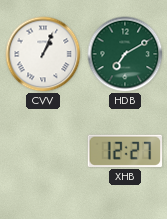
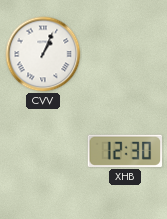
HDB: 7:10 -> none (125, 54)
XHB: 12:27 -> 12:30 (124, 151)
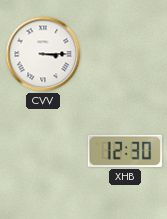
CVV: 1:04 -> 3:15 (43, 54)
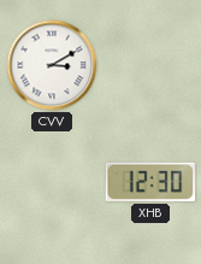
CVV: 3:15 -> 3:10 (52, 65)
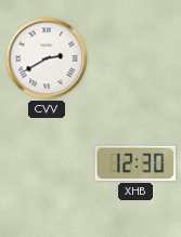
CVV: 3:10 -> 2:40 (47, 58)
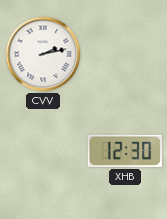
CVV: 2:40 -> 2:13 (43, 54)
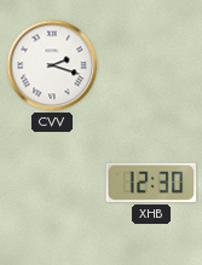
CVV: 2:13 -> 2:18 (52, 65)
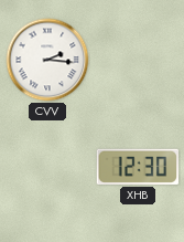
CVV: 2:18 -> 2:16 (47, 60)
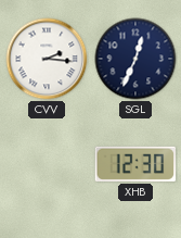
SGL: none -> 12:34 (135, 59)
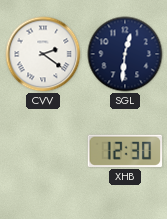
CVV: 2:16 -> 2:21 (43, 54)
SGL: 12:34 -> 12:31 (125, 54)
